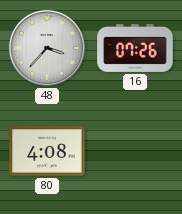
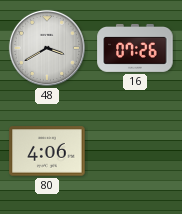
48: 3:37 -> 3:40 (47, 48)
80: 4:08 -> 4:06 (47, 151)
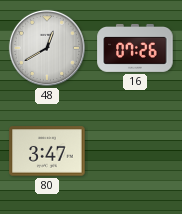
48: 3:40 -> 12:40 (47, 48)
80: 4:06 -> 3:47 (47, 151)
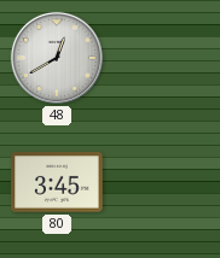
16: 07:26 -> none (135, 48)
80: 3:47 -> 3:45 (57, 182)
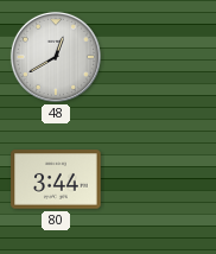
80: 3:45 -> 3:44 (56, 179)
